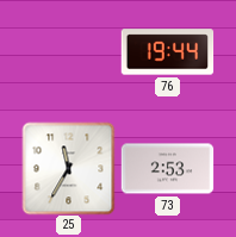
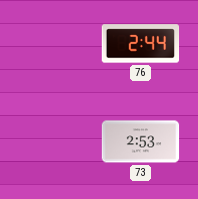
76: 19:44 -> 2:44 (140, 44)
25: 11:35 -> none (68, 168)
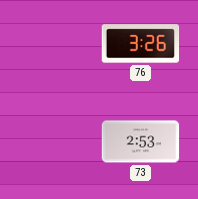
76: 2:44 -> 3:26 (140, 44)
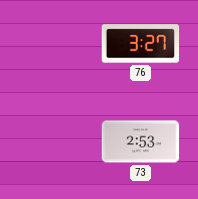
76: 3:26 -> 3:27 (140, 44)
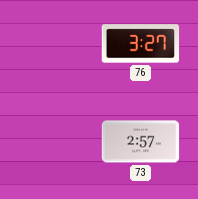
73: 2:53 -> 2:57 (140, 142)
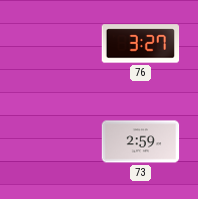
73: 2:57 -> 2:59 (140, 142)
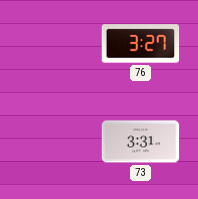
73: 2:59 -> 3:31 (140, 142)
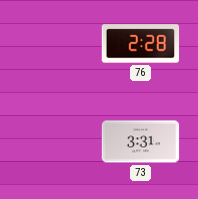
76: 3:27 -> 2:28 (140, 44)
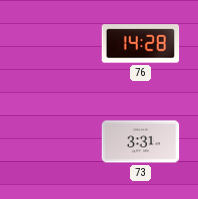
76: 2:28 -> 14:28 (140, 44)
